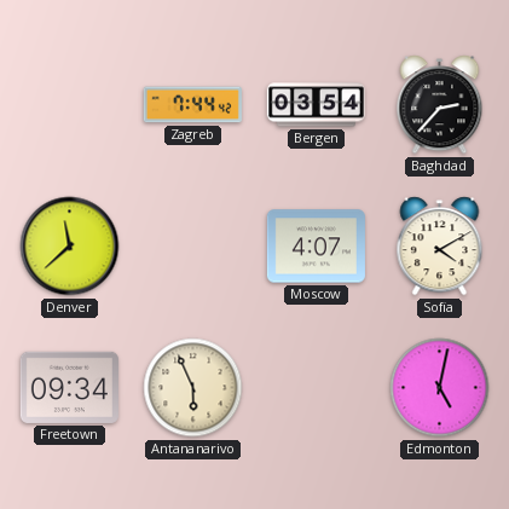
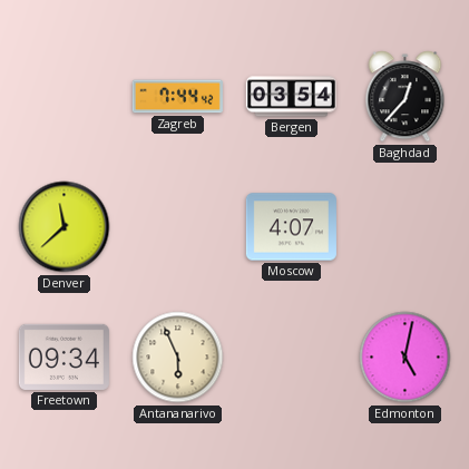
Baghdad: 2:37 -> 12:37 (406, 97)
Sofia: 4:10 -> none (440, 247)
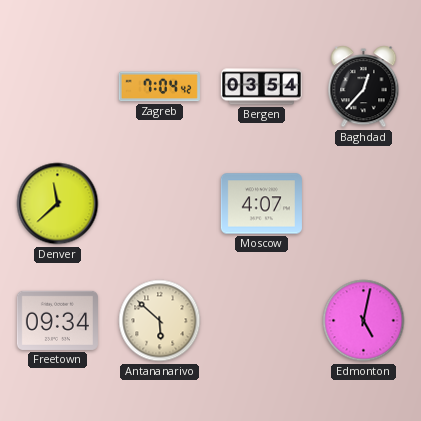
Zagreb: 7:44 -> 7:04 (159, 87)
Antananarivo: 5:56 -> 5:52 (160, 321)
